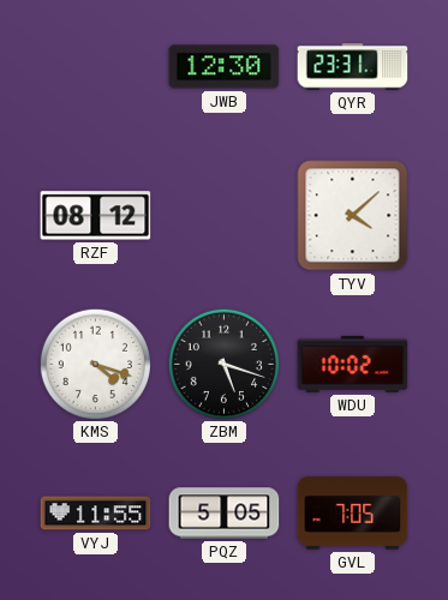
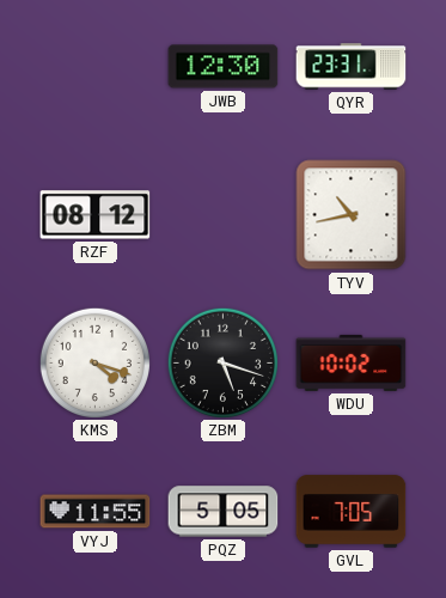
TYV: 4:08 -> 10:43 (352, 215)
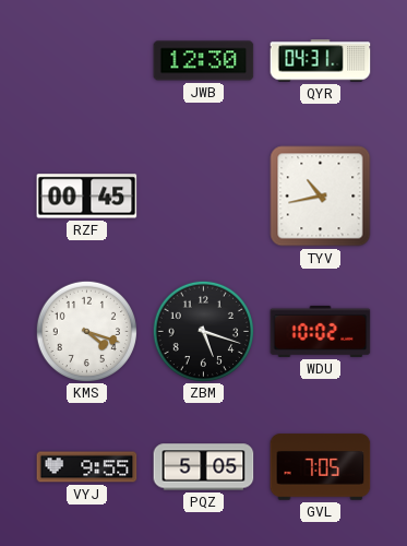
QYR: 23:31 -> 04:31 (321, 61)
RZF: 08:12 -> 00:45 (87, 197)
VYJ: 11:55 -> 9:55 (87, 467)
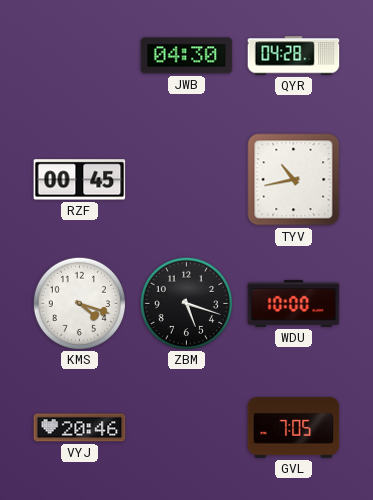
JWB: 12:30 -> 04:30 (187, 56)
QYR: 04:31 -> 04:28 (294, 56)
WDU: 10:02 -> 10:00 (294, 303)
VYJ: 9:55 -> 20:46 (80, 428)
PQZ: 5:05 -> none (204, 467)
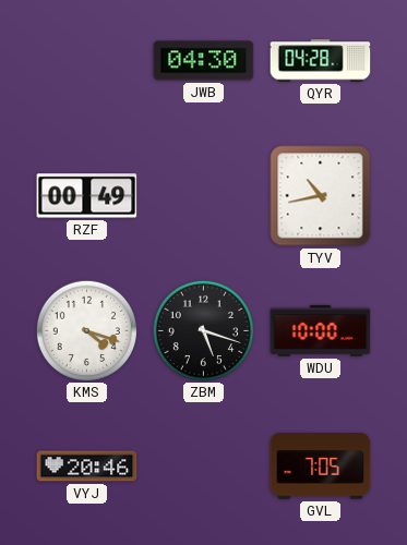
RZF: 00:45 -> 00:49 (87, 196)
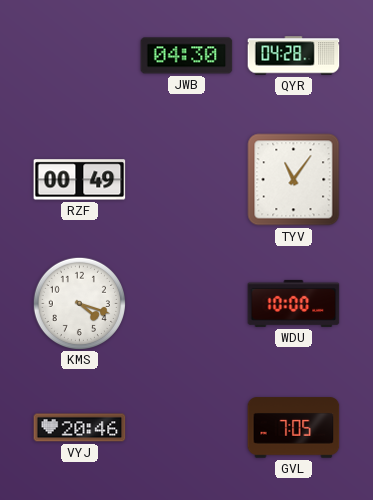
TYV: 10:43 -> 11:06 (294, 180)
ZBM: 5:18 -> none (203, 330)
